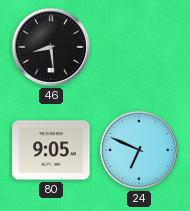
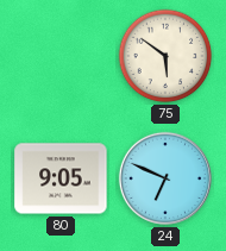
46: 8:29 -> none (51, 47)
75: none -> 5:51 (165, 56)
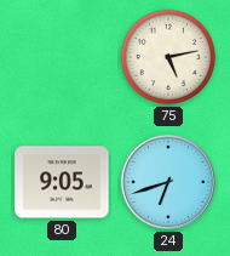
75: 5:51 -> 5:13 (168, 57)
24: 6:49 -> 6:42 (168, 182)
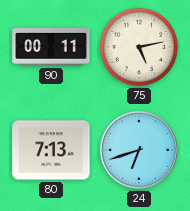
90: none -> 00:11 (51, 48)
80: 9:05 -> 7:13 (51, 150)
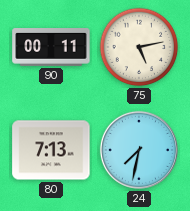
24: 6:42 -> 7:32 (139, 150)
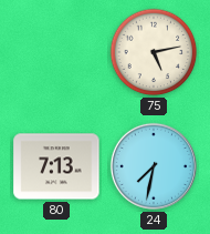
90: 00:11 -> none (51, 48)
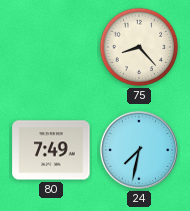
75: 5:13 -> 8:23 (139, 47)
80: 7:13 -> 7:49 (51, 150)
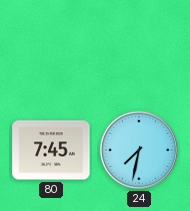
75: 8:23 -> none (139, 47)
80: 7:49 -> 7:45 (51, 150)
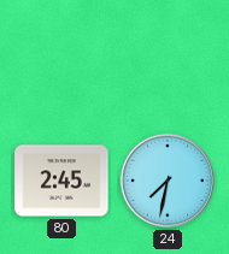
80: 7:45 -> 2:45 (61, 181)
